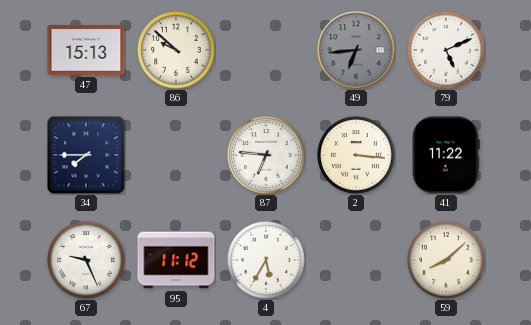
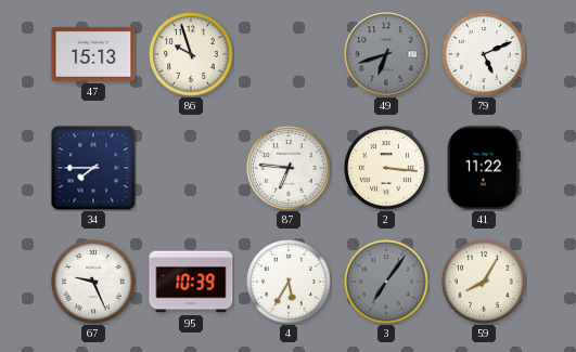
86: 9:52 -> 9:57 (191, 54)
49: 6:44 -> 6:42 (386, 54)
95: 11:12 -> 10:39 (191, 282)
3: none -> 7:06 (386, 282)
59: 8:08 -> 8:05 (484, 282)
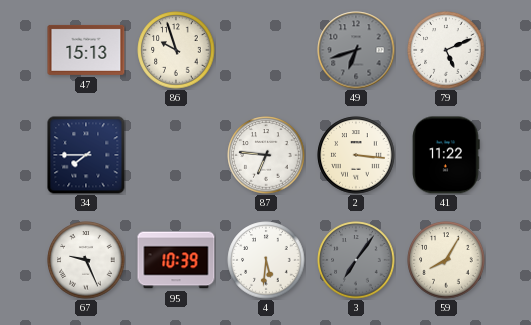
4: 5:35 -> 5:31 (266, 260)
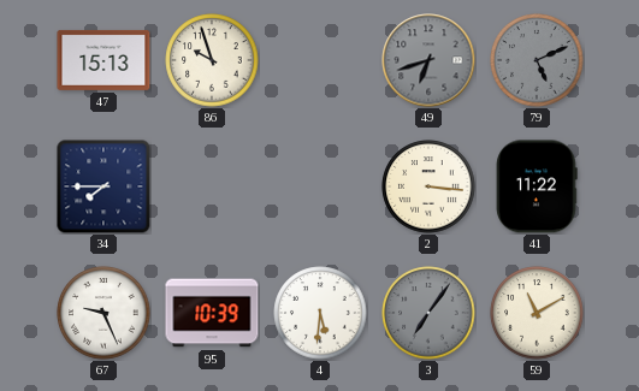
79 dial: white -> grey (537, 60)
87: 6:46 -> none (266, 155)
59: 8:05 -> 11:10 (537, 313)
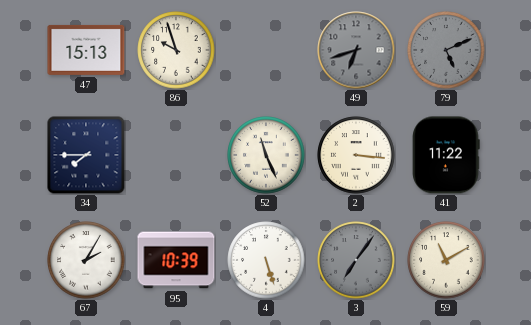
52: none -> 11:26 (266, 155)
67: 9:26 -> 2:05 (86, 260)
4: 5:31 -> 5:27 (266, 260)
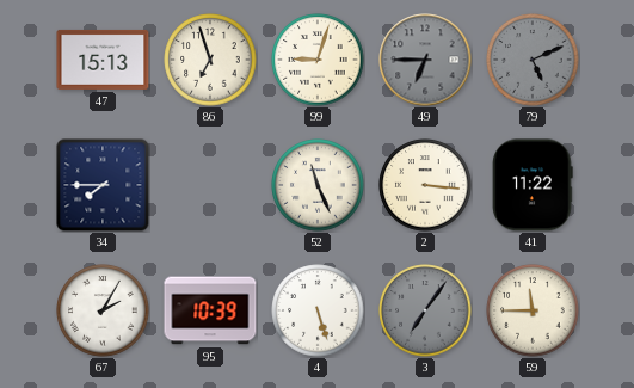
86: 9:57 -> 6:57 (210, 60)
99: none -> 9:03 (318, 60)
49: 6:42 -> 6:45 (425, 60)
59: 11:10 -> 11:45 (533, 310)
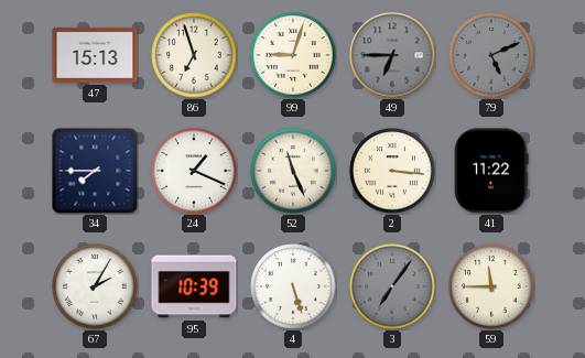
24: none -> 1:19 (194, 171)
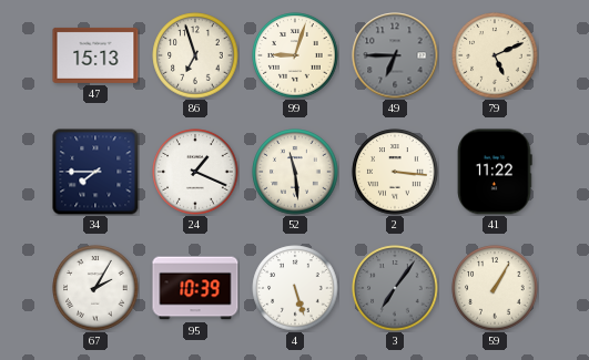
79 dial: grey -> cream (495, 55)
52: 11:26 -> 11:29 (295, 172)
59: 11:45 -> 1:05 (495, 288)
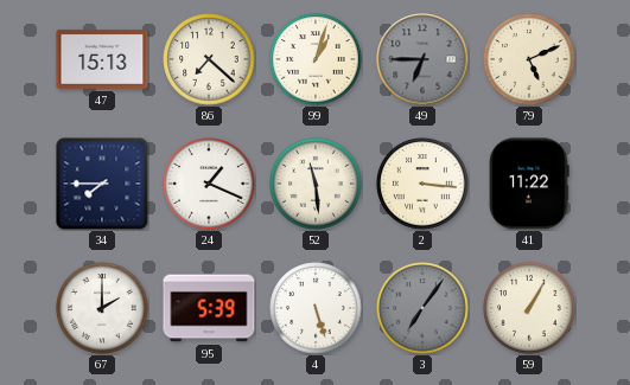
86: 6:57 -> 7:22 (209, 59)
99: 9:03 -> 1:03 (316, 59)
67: 2:05 -> 2:00 (102, 308)
95: 10:39 -> 5:39 (209, 308)
